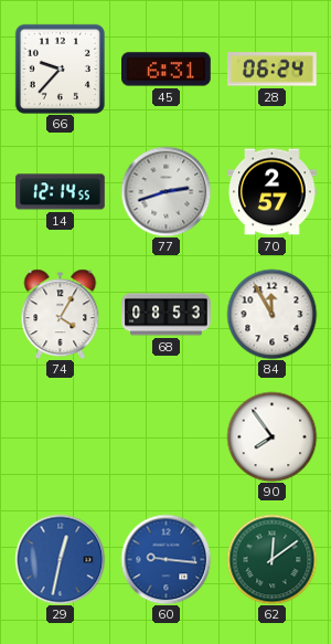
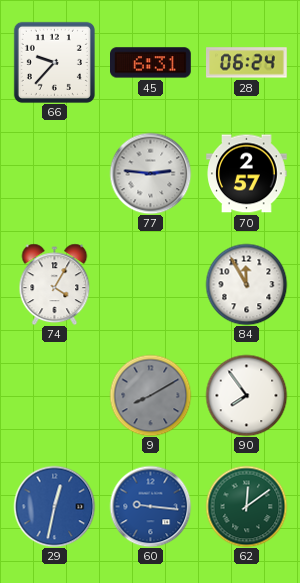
14: 12:14 -> none (61, 192)
77: 2:42 -> 2:46 (150, 173)
68: 08:53 -> none (167, 315)
9: none -> 8:10 (150, 395)
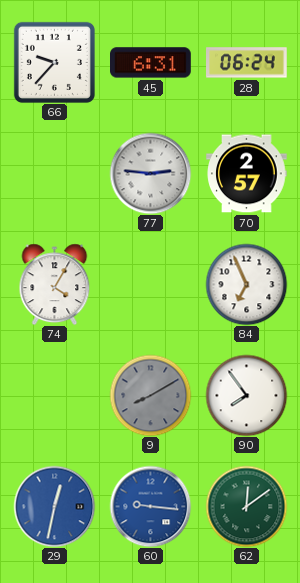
84: 11:55 -> 6:56 (246, 284)
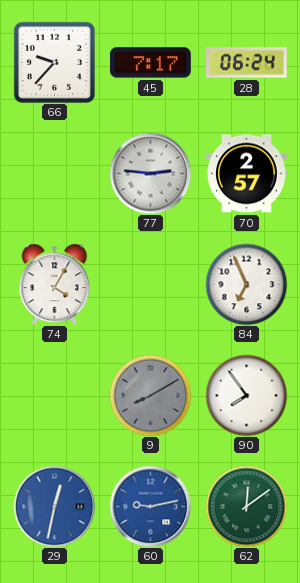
45: 6:31 -> 7:17 (151, 63)
60: 9:16 -> 9:13 (150, 506)
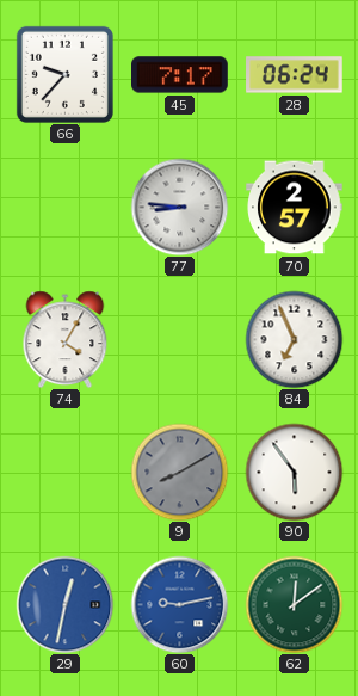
77: 2:46 -> 8:46 (179, 207)
90: 7:54 -> 5:54 (294, 472)
